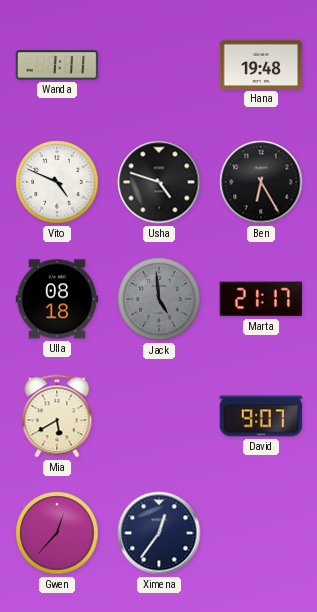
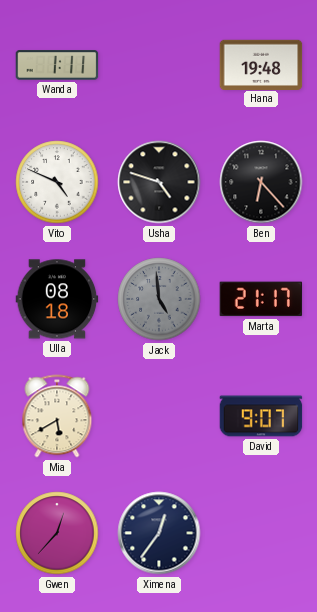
Ben: 6:25 -> 6:23 (261, 182)
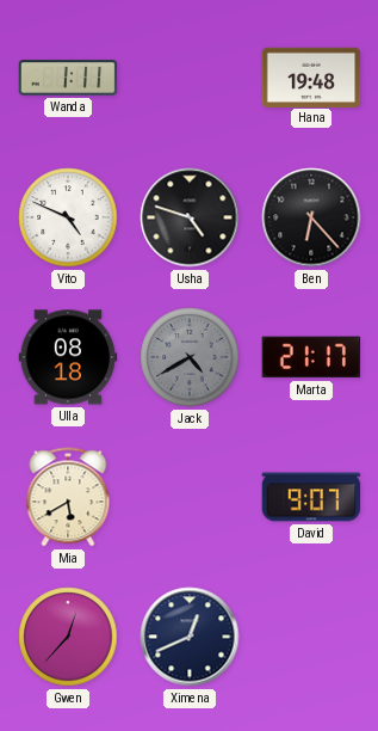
Jack: 4:59 -> 4:40 (190, 357)
Ximena: 12:36 -> 12:41 (190, 637)
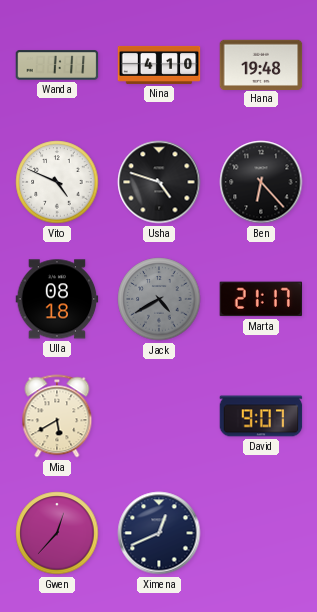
Nina: none -> 4:10 (159, 65)
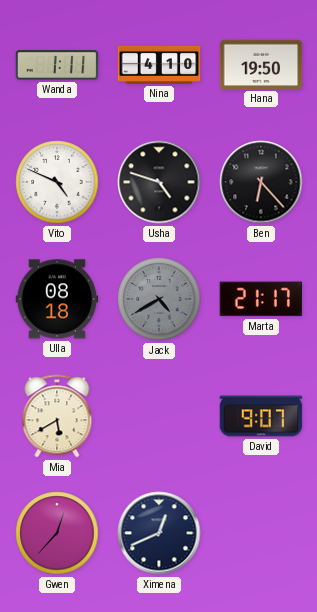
Hana: 19:48 -> 19:50 (261, 64)
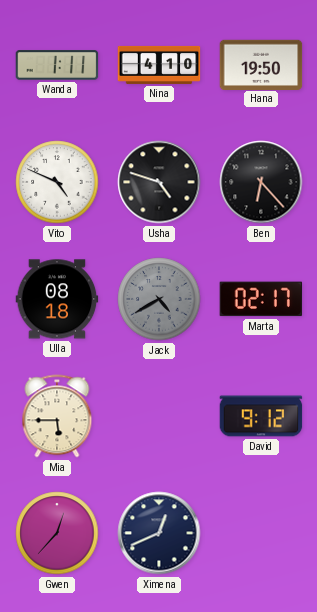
Marta: 21:17 -> 02:17 (261, 299)
Mia: 5:40 -> 5:45 (57, 416)
David: 9:07 -> 9:12 (261, 416)
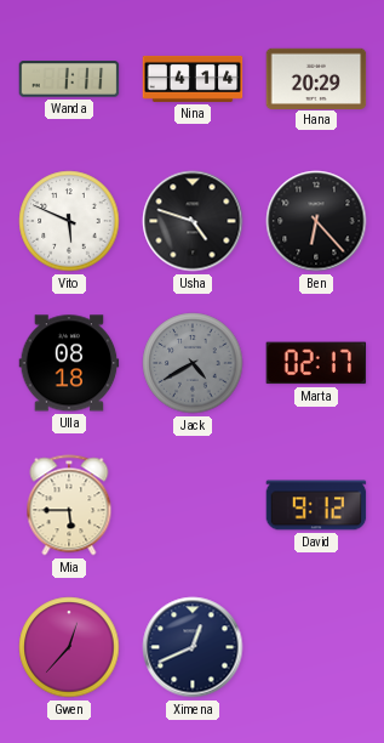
Nina: 4:10 -> 4:14 (193, 79)
Hana: 19:50 -> 20:29 (316, 78)
Vito: 4:49 -> 5:49 (69, 221)
